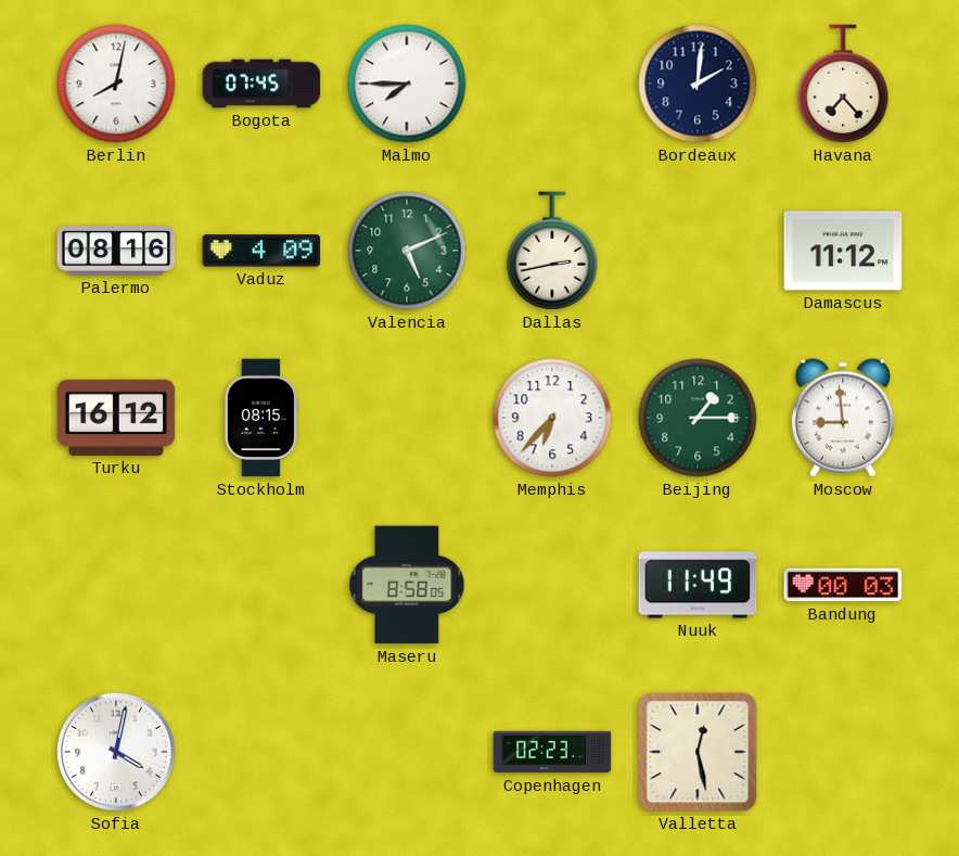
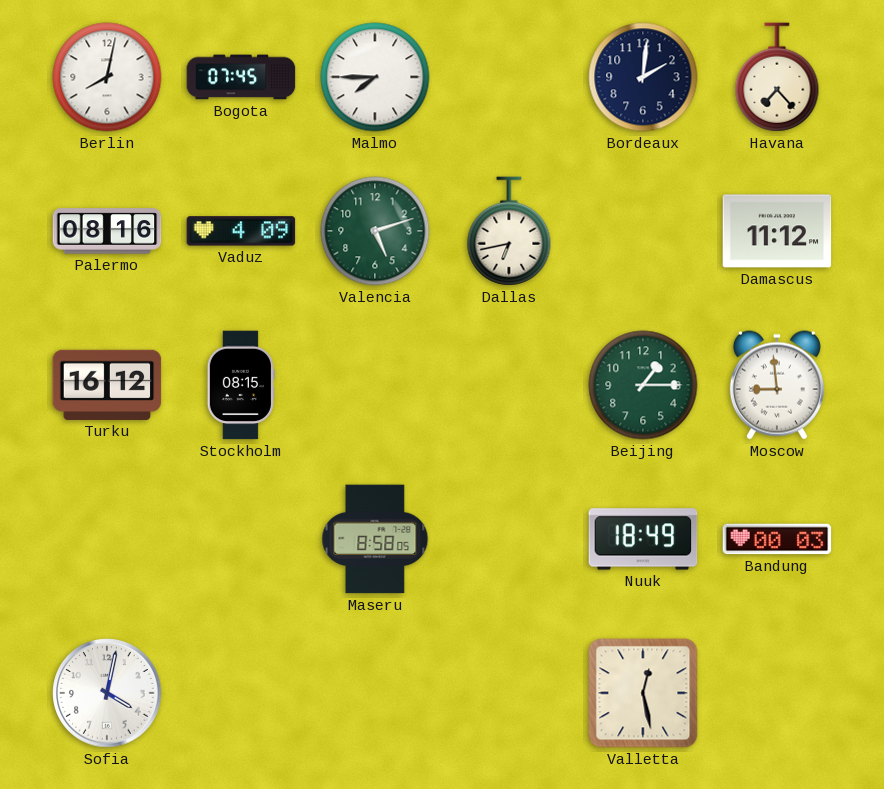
Valencia: 5:11 -> 5:12 (375, 231)
Dallas: 2:43 -> 6:43 (509, 231)
Memphis: 6:37 -> none (552, 418)
Nuuk: 11:49 -> 18:49 (643, 539)
Copenhagen: 02:23 -> none (552, 752)
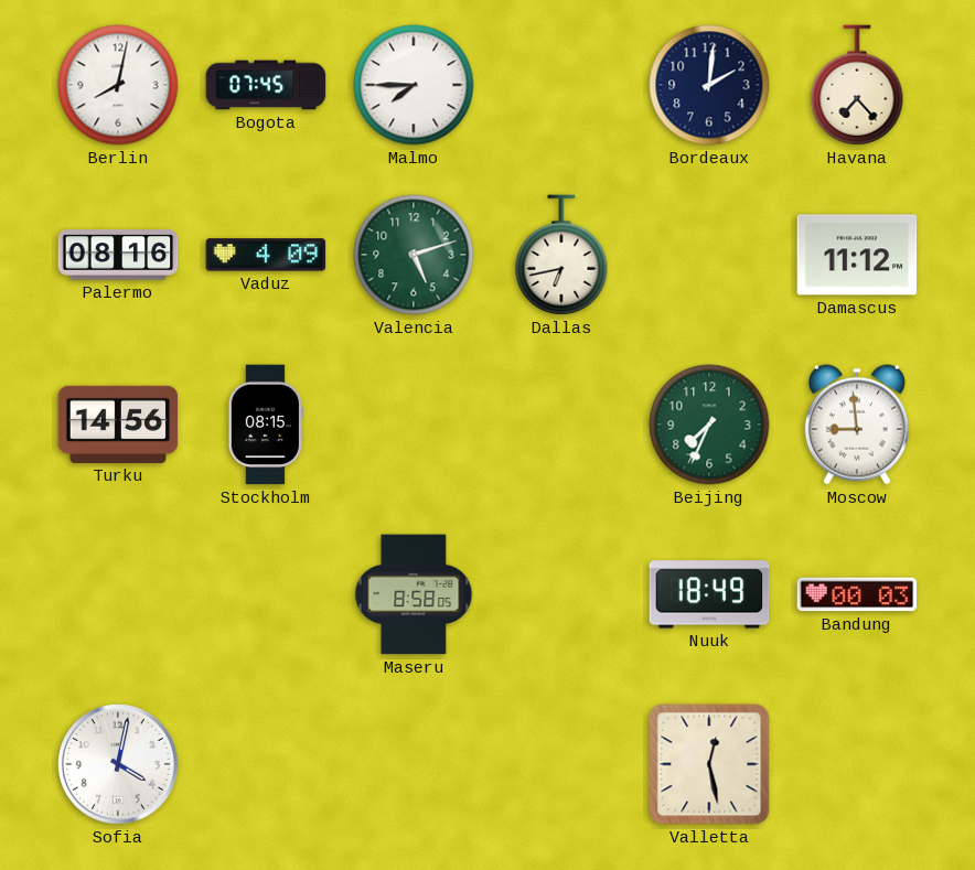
Turku: 16:12 -> 14:56 (118, 425)
Beijing: 1:15 -> 7:34 (709, 425)
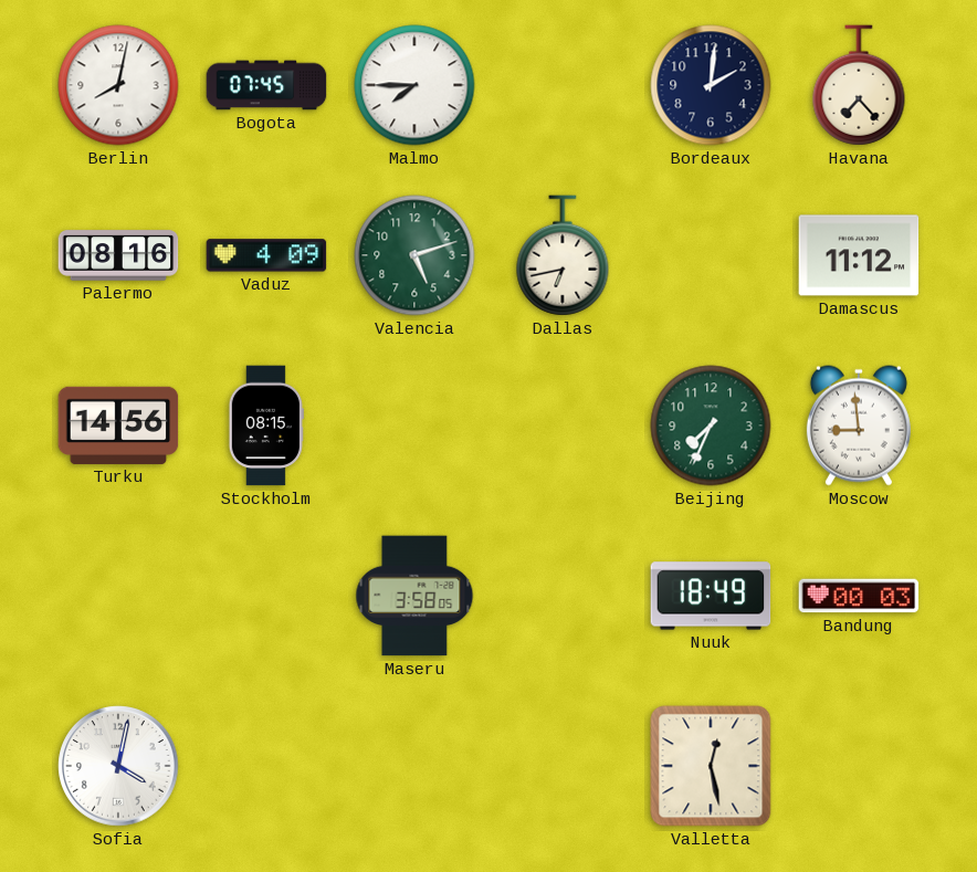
Maseru: 8:58 -> 3:58 (414, 596)
